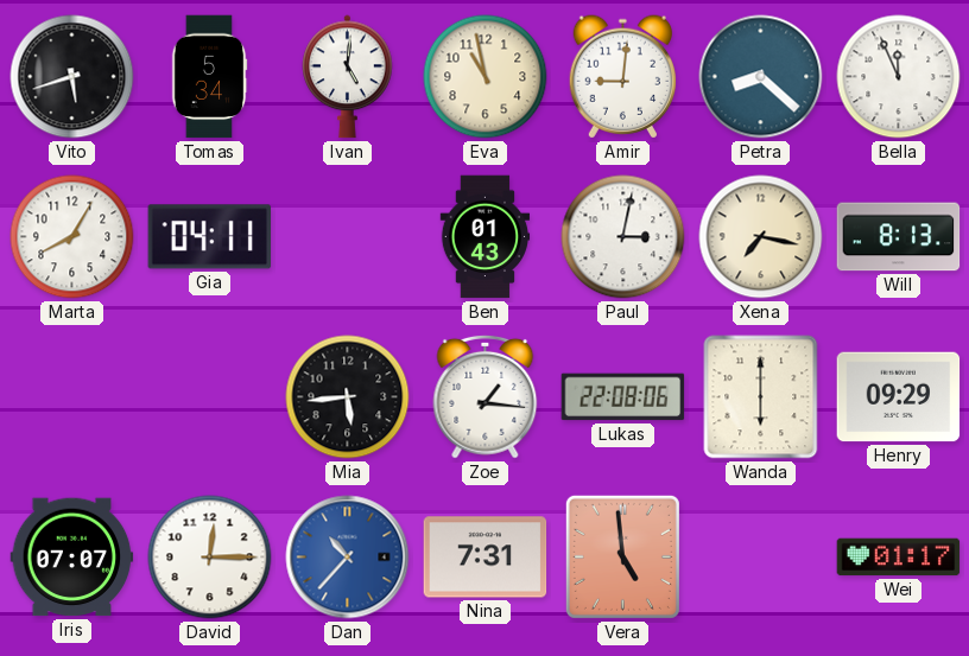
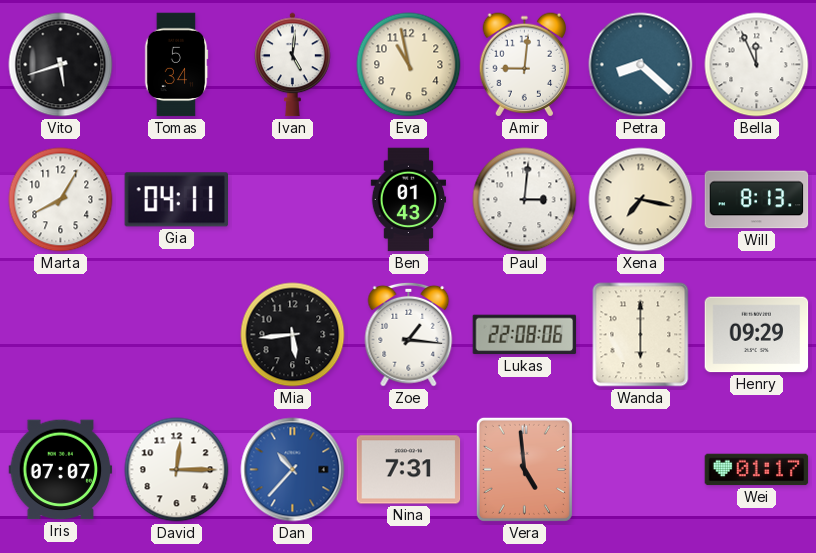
Paul: 3:02 -> 3:01 (525, 200)
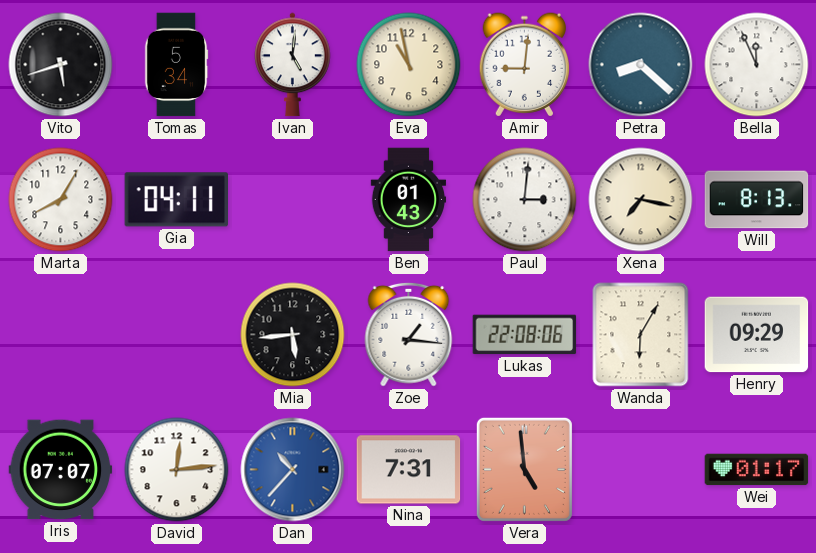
Wanda: 6:00 -> 6:05 (641, 335)
David: 12:15 -> 12:14 (177, 470)
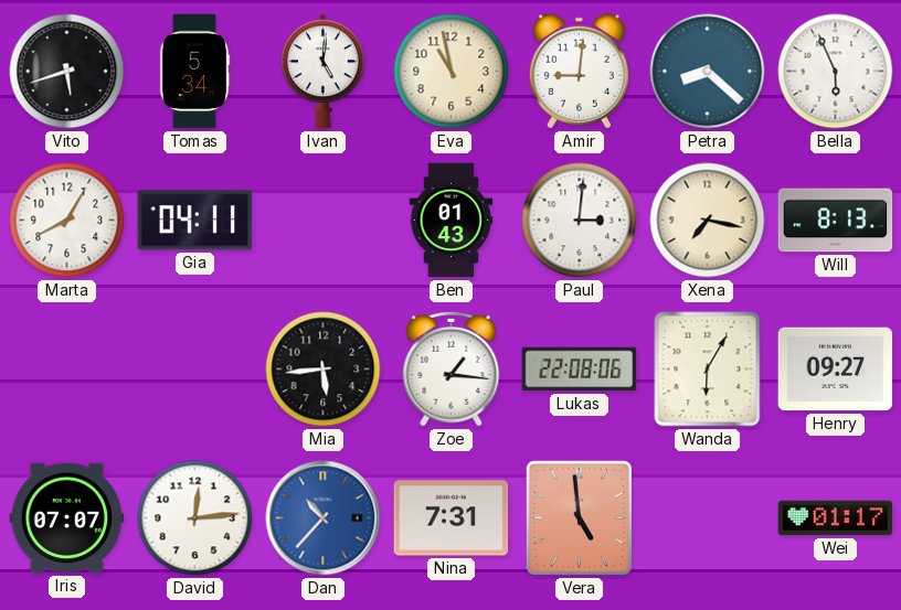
Bella: 11:56 -> 5:56 (836, 72)
Henry: 09:29 -> 09:27 (836, 370)
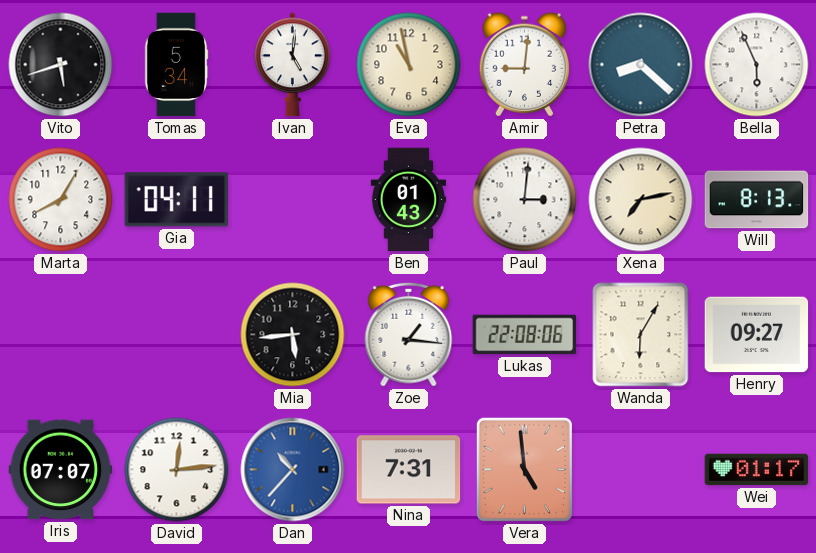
Xena: 7:17 -> 7:13 (641, 200)
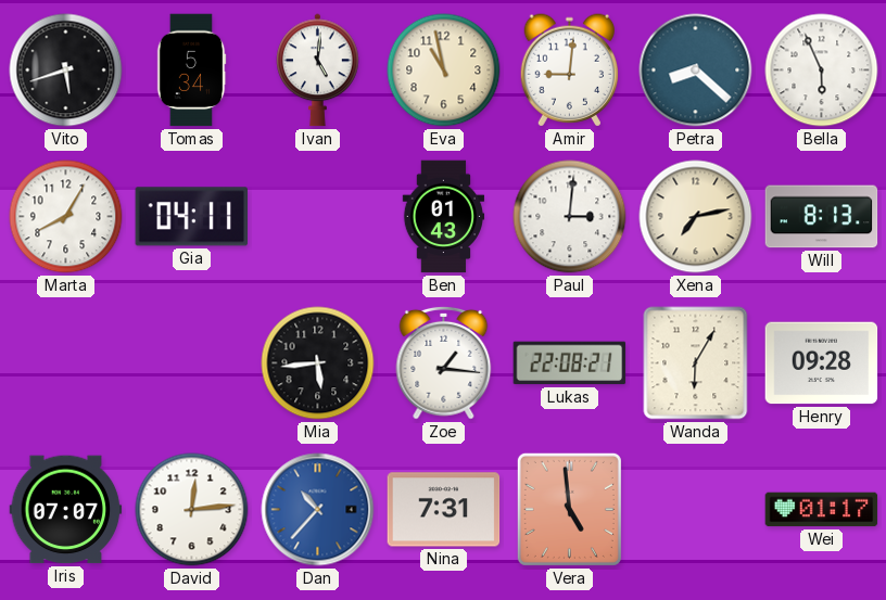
Lukas: 22:08:06 -> 22:08:21 (570, 363)
Henry: 09:27 -> 09:28 (822, 363)
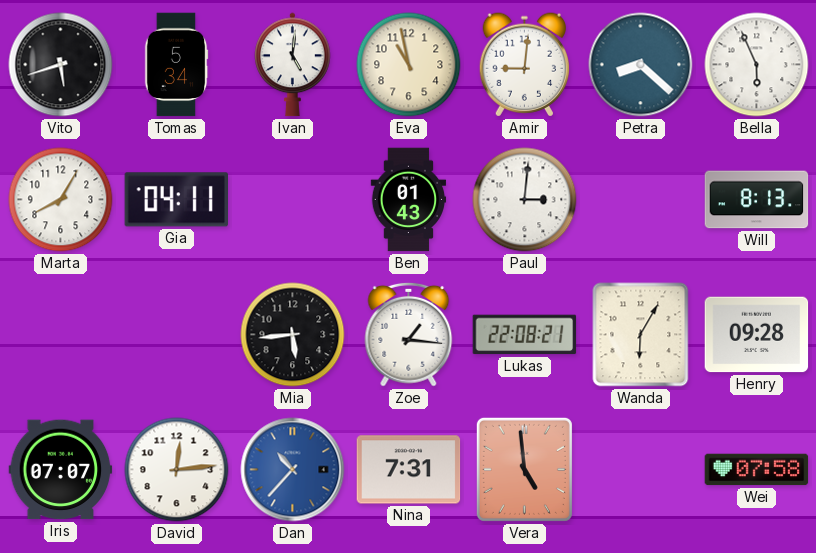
Xena: 7:13 -> none (696, 217)
Wei: 01:17 -> 07:58 (757, 470)
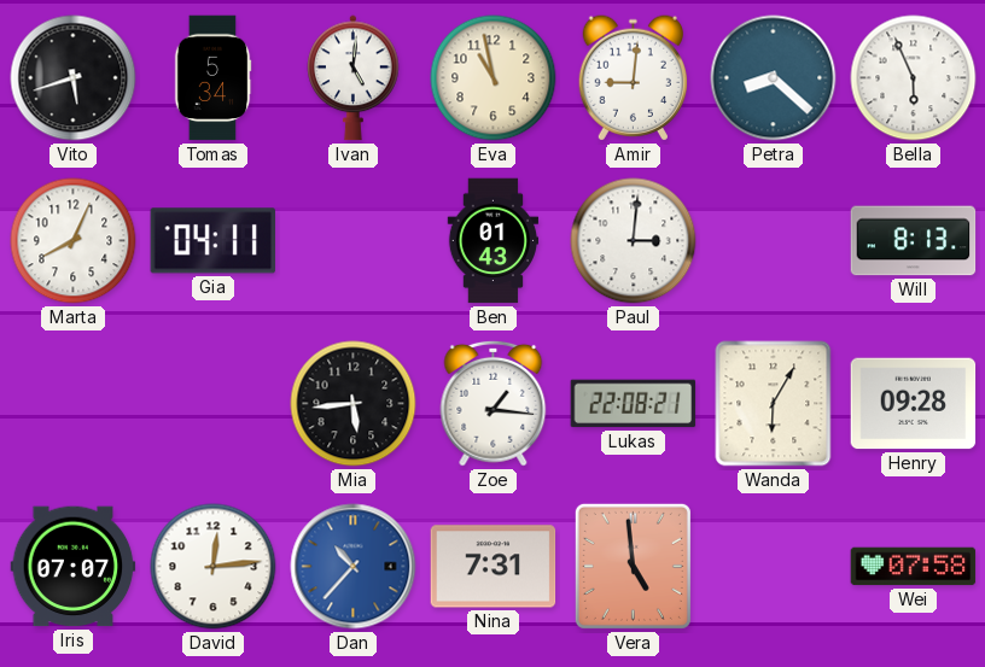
Marta: 8:05 -> 8:04 (74, 241)
